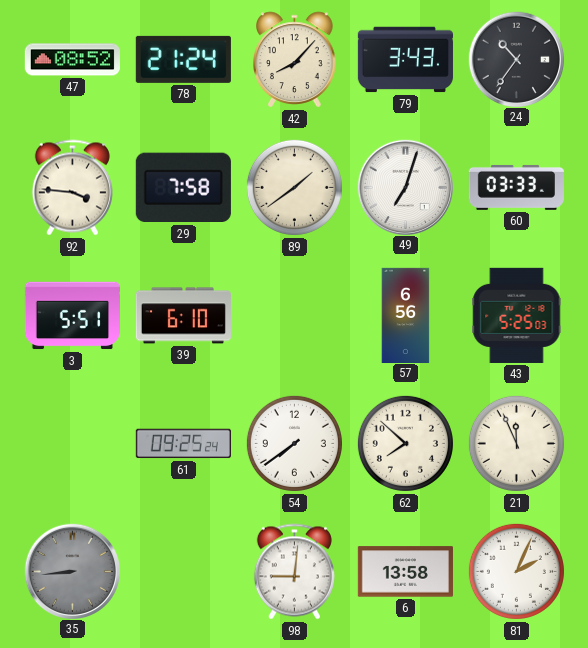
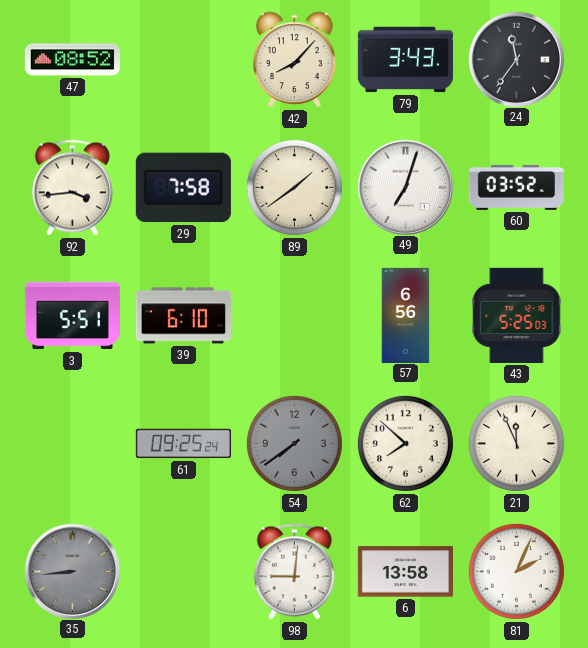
78: 21:24 -> none (183, 59)
24: 10:36 -> 11:36 (516, 59)
92: 3:46 -> 3:44 (72, 188)
60: 03:33 -> 03:52 (516, 187)
54 dial: white -> grey (294, 443)
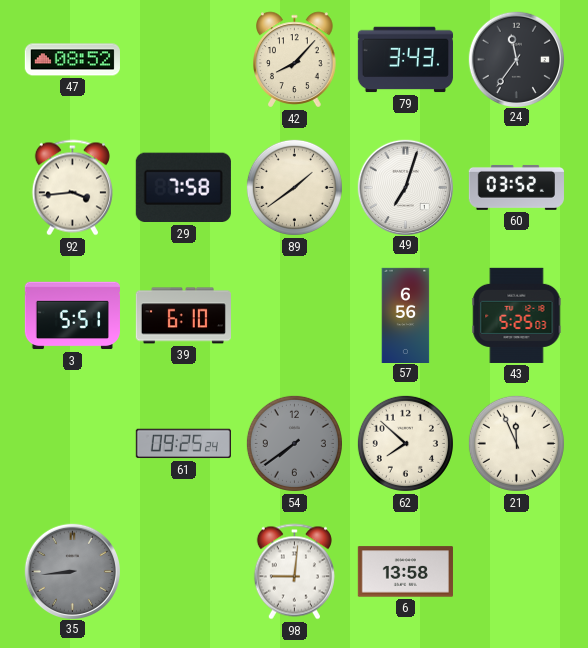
81: 2:04 -> none (516, 571)
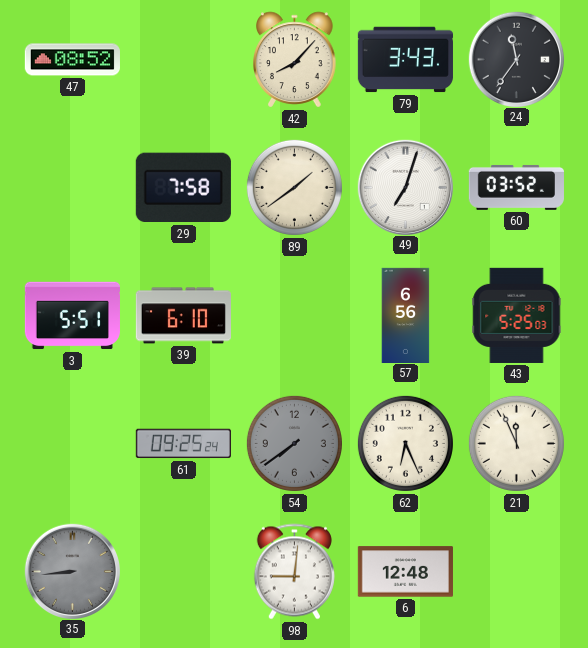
92: 3:44 -> none (72, 188)
62: 7:52 -> 6:26 (405, 443)
6: 13:58 -> 12:48 (405, 572)
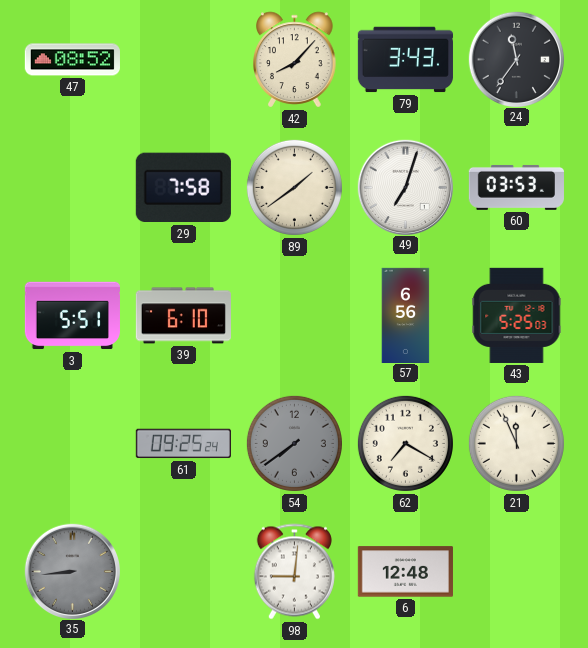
60: 03:52 -> 03:53 (516, 187)
62: 6:26 -> 7:20 (405, 443)
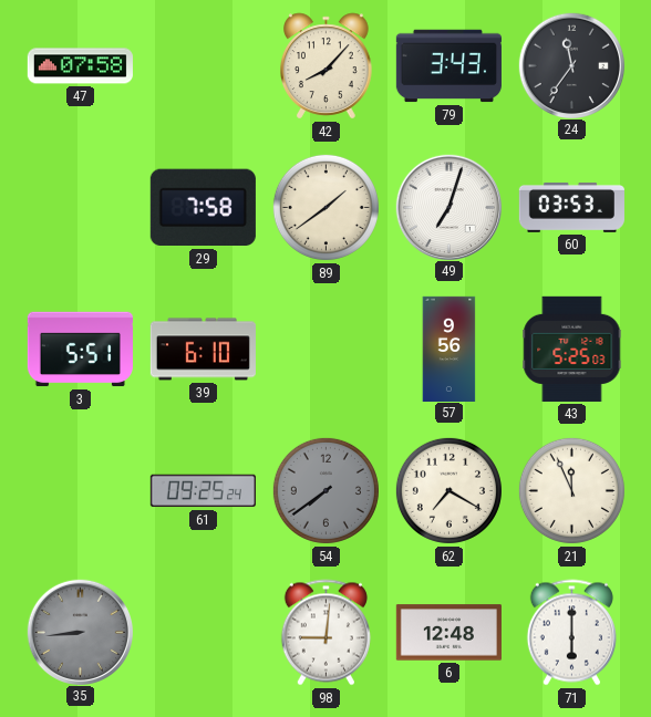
47: 08:52 -> 07:58 (80, 66)
57: 6:56 -> 9:56 (449, 349)
71: none -> 6:00 (571, 633)
